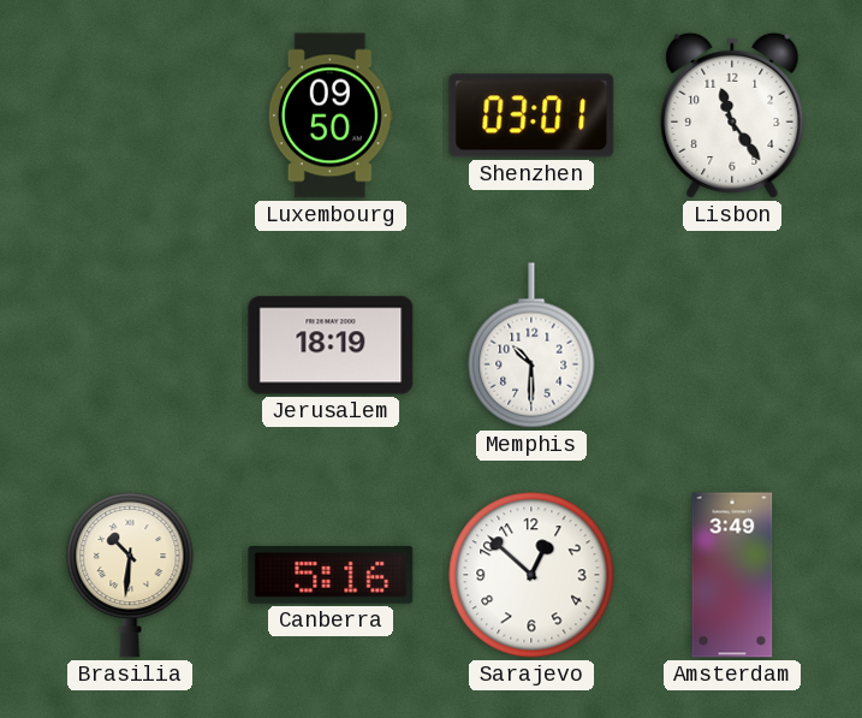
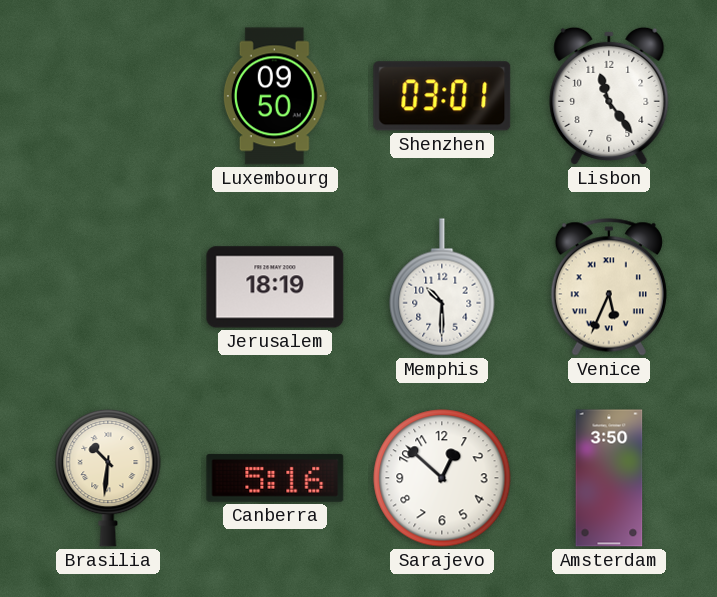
Venice: none -> 5:34 (609, 287)
Amsterdam: 3:49 -> 3:50 (609, 478)
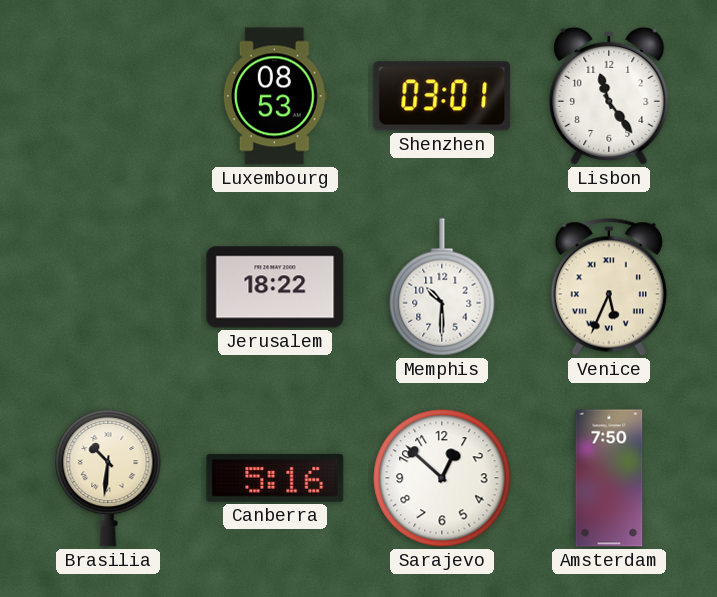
Luxembourg: 09:50 -> 08:53 (275, 96)
Jerusalem: 18:19 -> 18:22 (275, 287)
Amsterdam: 3:50 -> 7:50 (609, 478)
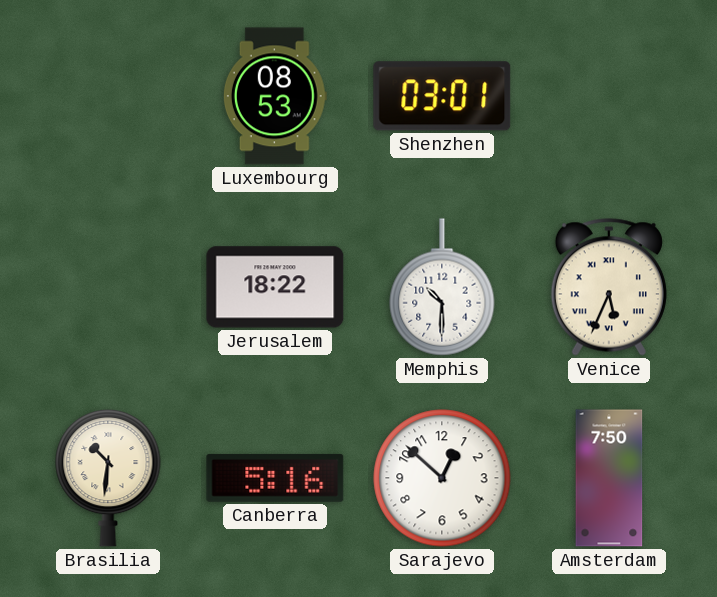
Lisbon: 11:24 -> none (609, 96)
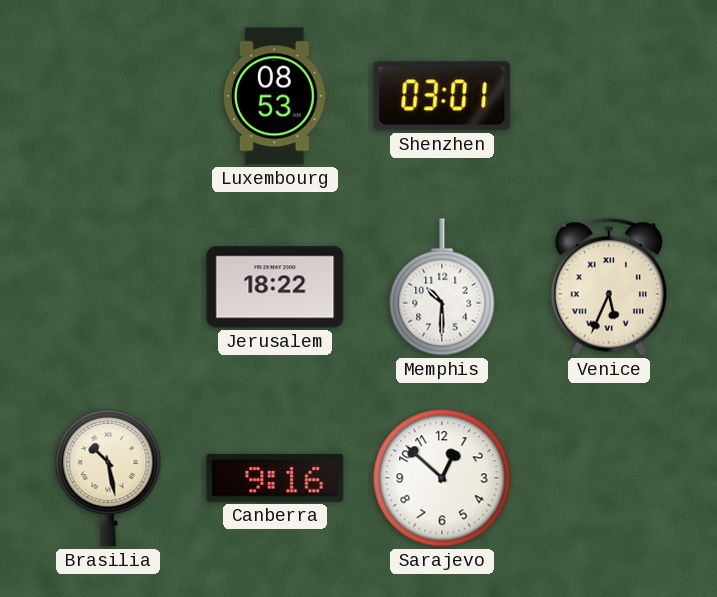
Brasilia: 10:31 -> 10:28 (108, 478)
Canberra: 5:16 -> 9:16 (275, 478)
Amsterdam: 7:50 -> none (609, 478)
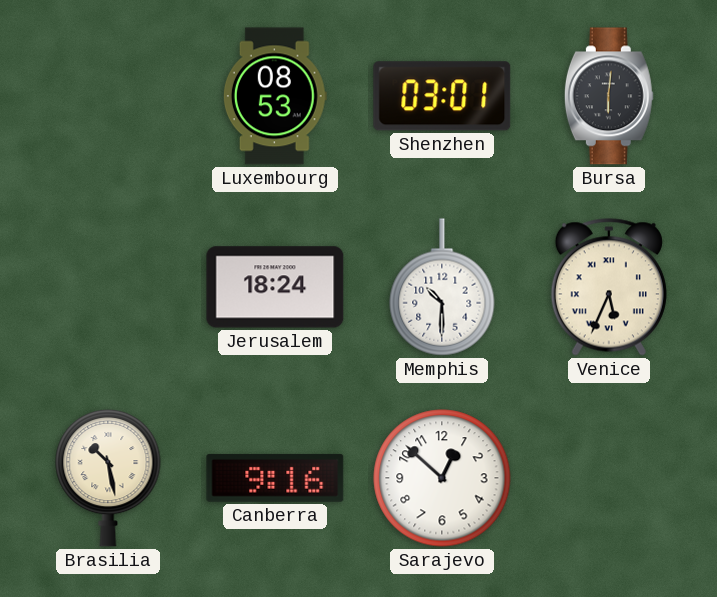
Bursa: none -> 6:01 (609, 96)
Jerusalem: 18:22 -> 18:24 (275, 287)
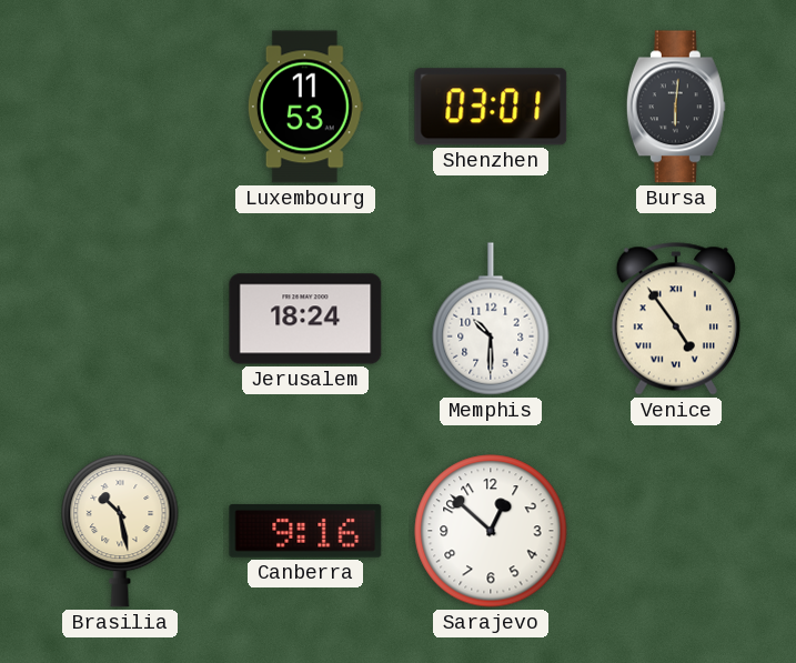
Luxembourg: 08:53 -> 11:53 (305, 107)
Venice: 5:34 -> 4:54 (676, 319)
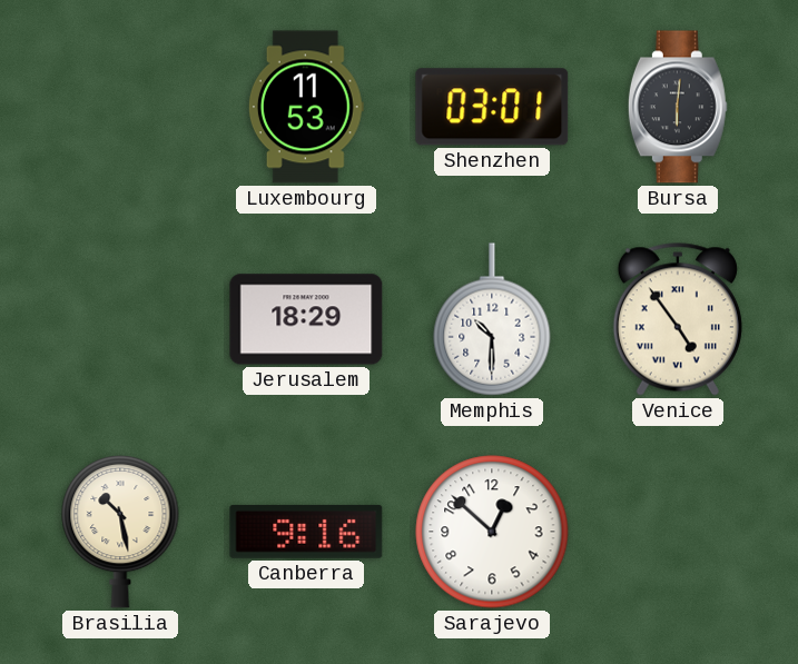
Jerusalem: 18:24 -> 18:29 (306, 319)
